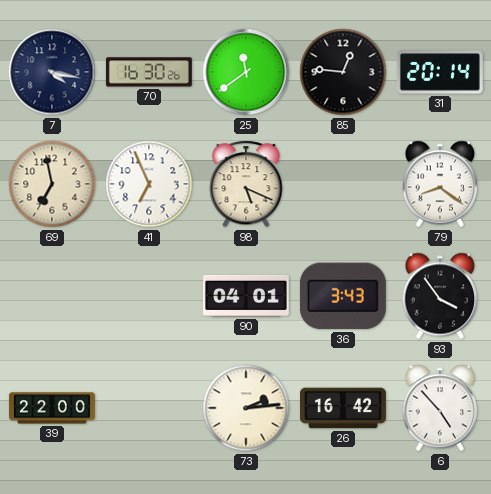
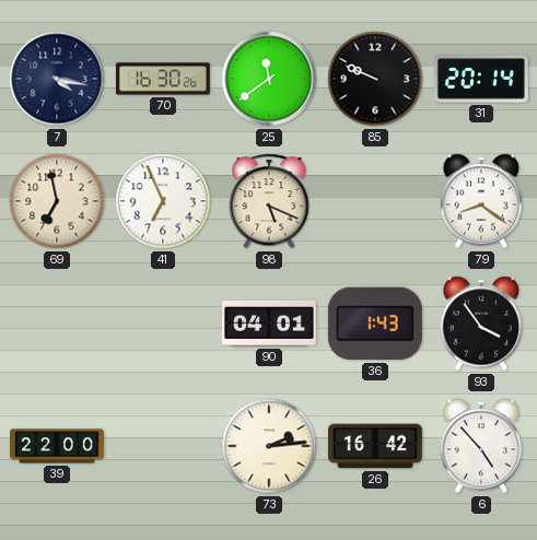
85: 12:46 -> 9:49 (375, 79)
36: 3:43 -> 1:43 (375, 324)
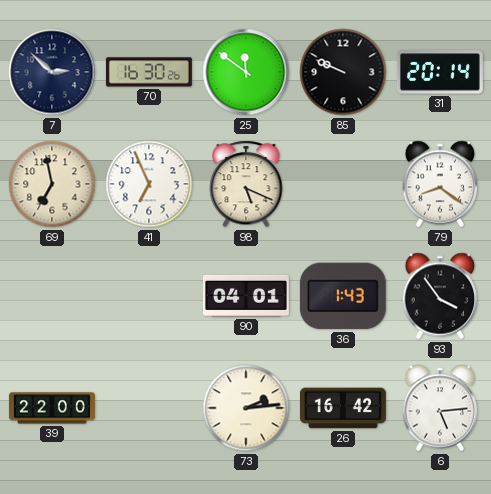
7: 4:17 -> 2:52 (52, 72)
25: 11:39 -> 11:51 (246, 72)
6: 4:53 -> 5:14 (440, 408)
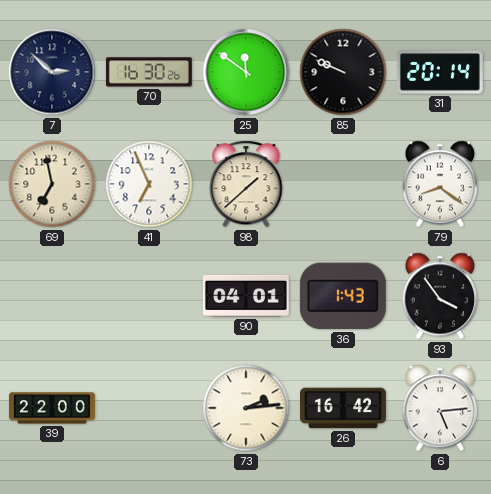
98: 5:19 -> 1:38 (246, 184)
